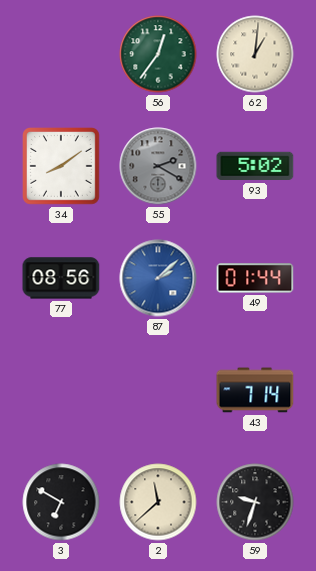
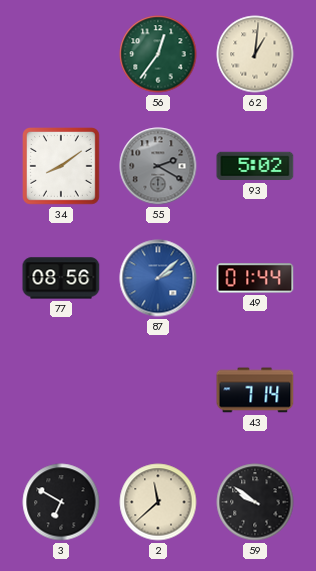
59: 9:33 -> 9:51 (255, 502)
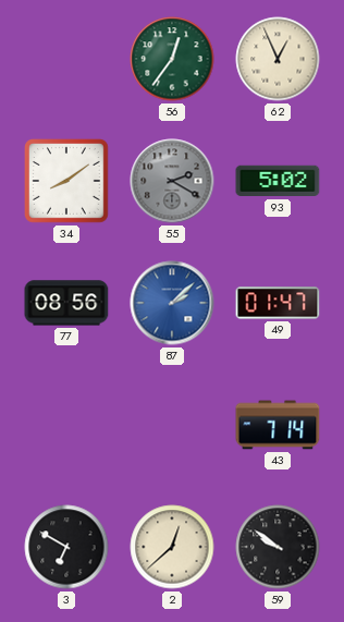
62: 1:01 -> 12:56 (278, 59)
49: 01:44 -> 01:47 (278, 303)
2: 11:38 -> 12:38 (172, 547)
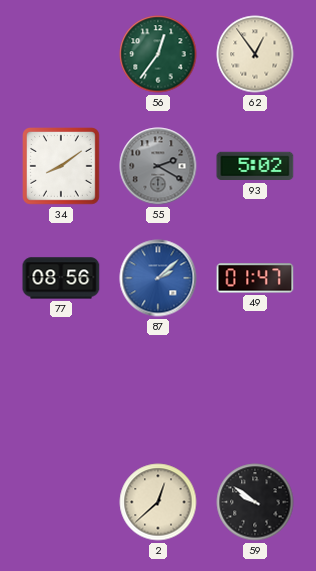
62: 12:56 -> 12:54 (255, 54)
43: 7:14 -> none (278, 425)
3: 6:50 -> none (66, 547)
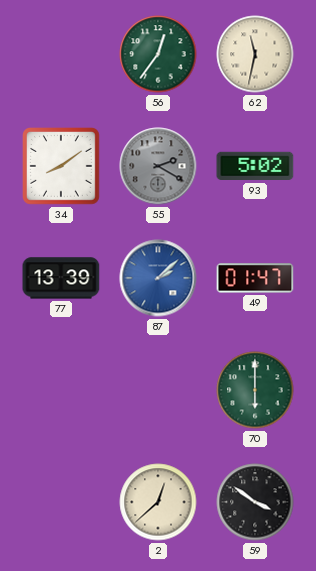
62: 12:54 -> 11:32 (255, 54)
77: 08:56 -> 13:39 (61, 278)
70: none -> 6:00 (255, 390)
59: 9:51 -> 3:51 (255, 502)
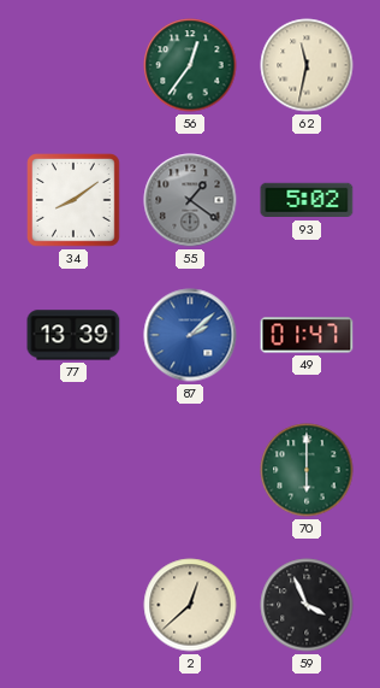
55: 2:20 -> 1:21 (190, 200)
59: 3:51 -> 3:56 (307, 605)
